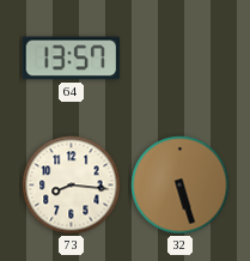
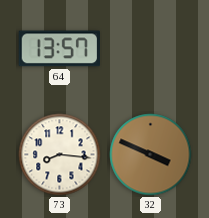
32: 5:27 -> 3:49 (151, 155)
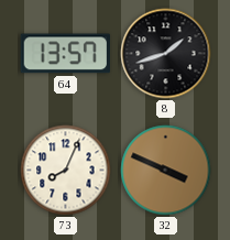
8: none -> 1:42 (166, 54)
73: 8:16 -> 8:04 (66, 171)
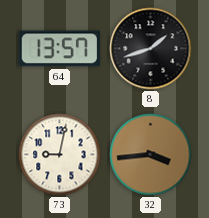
73: 8:04 -> 9:02 (60, 155)
32: 3:49 -> 3:44 (151, 155)
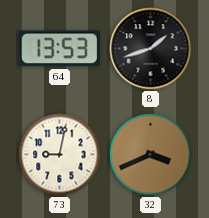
64: 13:57 -> 13:53 (59, 49)
32: 3:44 -> 3:41 (151, 155)
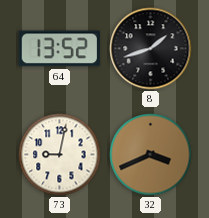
64: 13:53 -> 13:52 (59, 49)
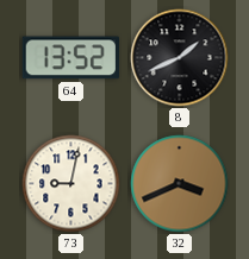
8: 1:42 -> 1:41 (180, 58)
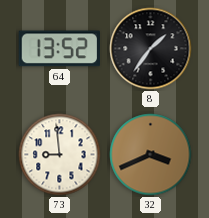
8: 1:41 -> 1:36 (151, 49)
73: 9:02 -> 8:59 (60, 155)
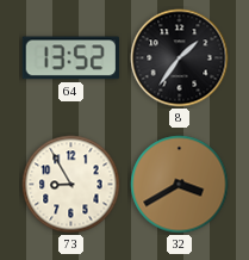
73: 8:59 -> 8:55 (71, 185)
32: 3:41 -> 3:40 (180, 185)
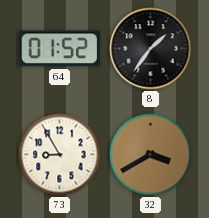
64: 13:52 -> 01:52 (59, 49)
